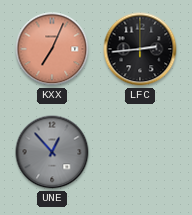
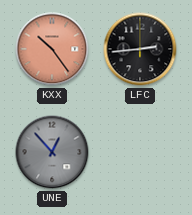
KXX: 7:04 -> 10:24 (52, 49)
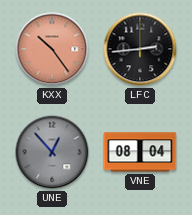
VNE: none -> 08:04 (140, 152)
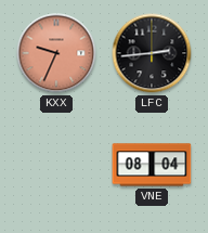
KXX: 10:24 -> 9:34 (56, 53)
UNE: 12:53 -> none (52, 152)
